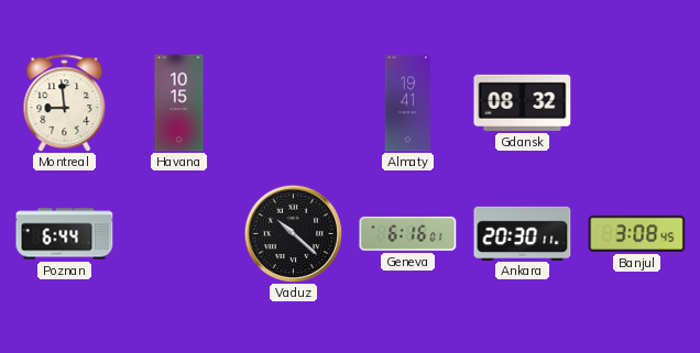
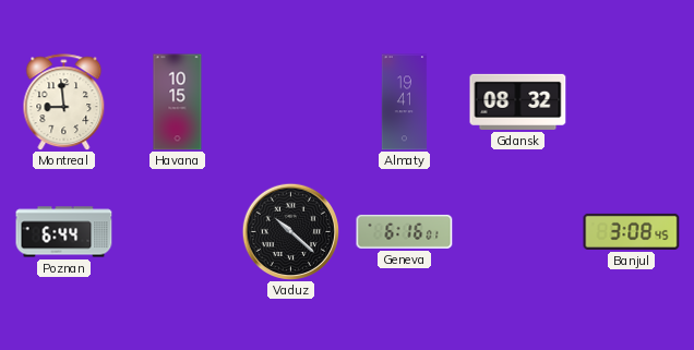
Ankara: 20:30 -> none (523, 233)
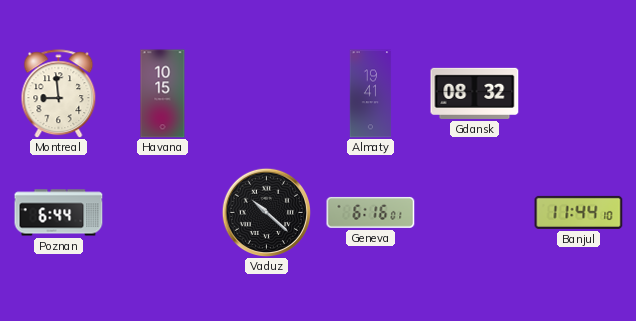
Banjul: 3:08 -> 11:44 (579, 212)
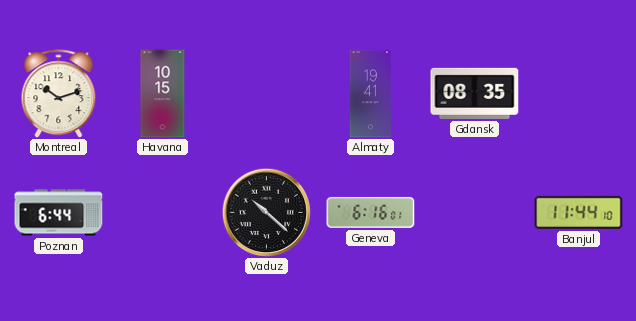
Montreal: 8:59 -> 10:12 (59, 94)
Gdansk: 08:32 -> 08:35 (475, 93)
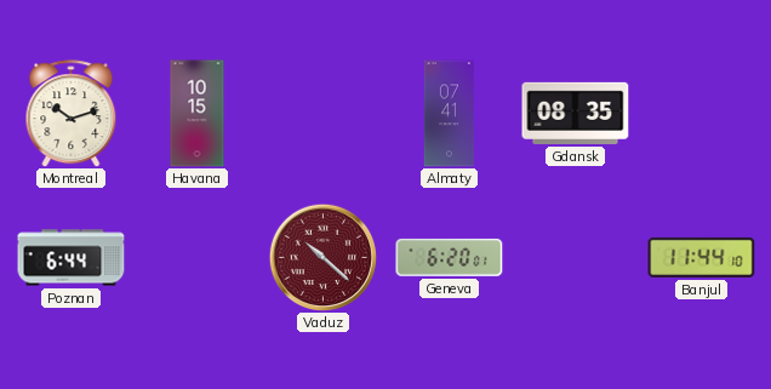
Almaty: 19:41 -> 07:41 (450, 114)
Vaduz dial: black -> burgundy (322, 257)
Geneva: 6:16 -> 6:20 (450, 257)
